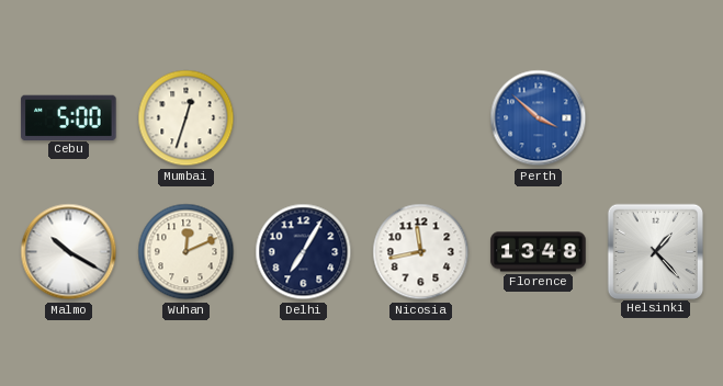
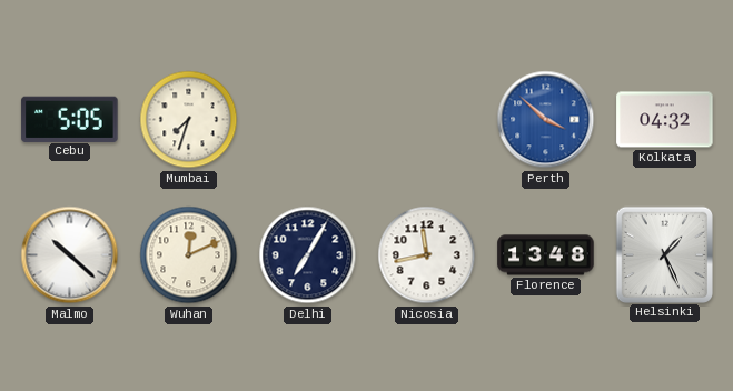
Cebu: 5:00 -> 5:05 (70, 119)
Mumbai: 12:33 -> 7:33 (189, 120)
Kolkata: none -> 04:32 (665, 120)
Malmo: 10:20 -> 10:22 (70, 255)
Helsinki: 1:23 -> 1:26 (664, 254)
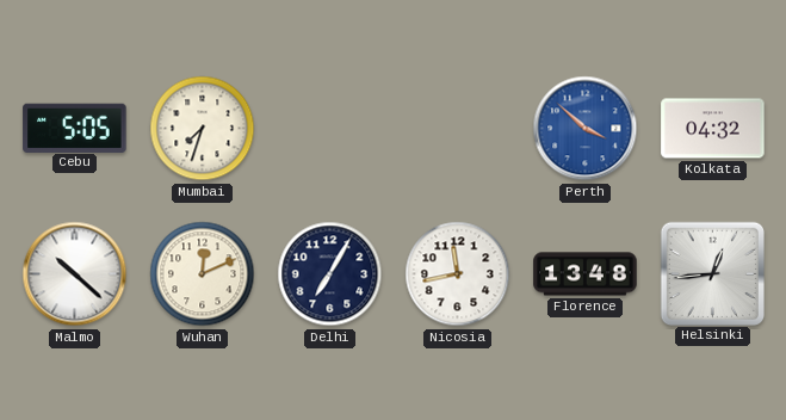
Helsinki: 1:26 -> 12:44 (712, 273)
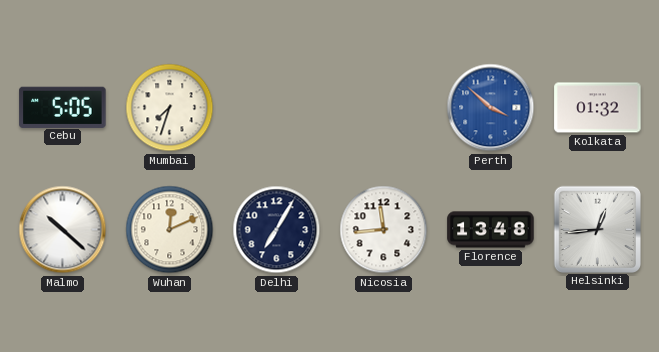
Kolkata: 04:32 -> 01:32 (598, 108)
Nicosia: 11:43 -> 11:44 (384, 230)
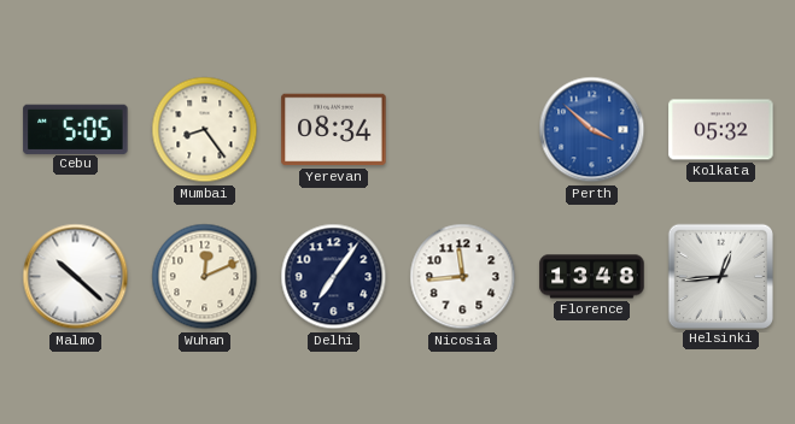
Mumbai: 7:33 -> 8:24 (205, 130)
Yerevan: none -> 08:34 (334, 130)
Kolkata: 01:32 -> 05:32 (721, 130)
Delhi: 7:05 -> 7:06 (334, 277)
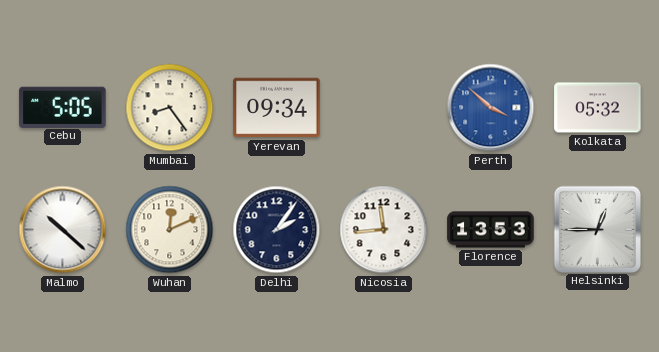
Yerevan: 08:34 -> 09:34 (277, 108)
Delhi: 7:06 -> 2:06 (277, 230)
Florence: 13:48 -> 13:53 (491, 230)
Helsinki: 12:44 -> 12:45 (597, 229)
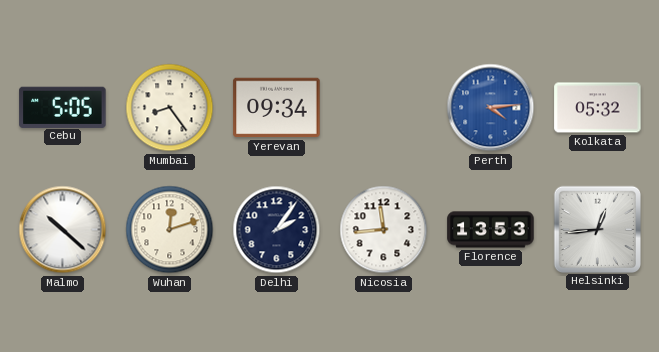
Perth: 3:52 -> 4:14 (491, 108)
Wuhan: 12:11 -> 12:12 (170, 230)
Helsinki: 12:45 -> 12:44 (597, 229)
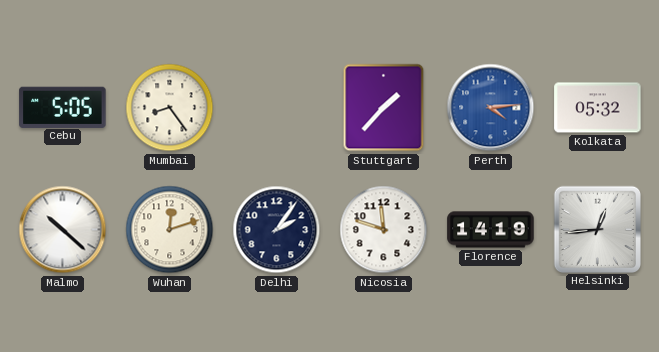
Yerevan: 09:34 -> none (277, 108)
Stuttgart: none -> 1:37 (384, 108)
Nicosia: 11:44 -> 11:48 (384, 230)
Florence: 13:53 -> 14:19 (491, 230)
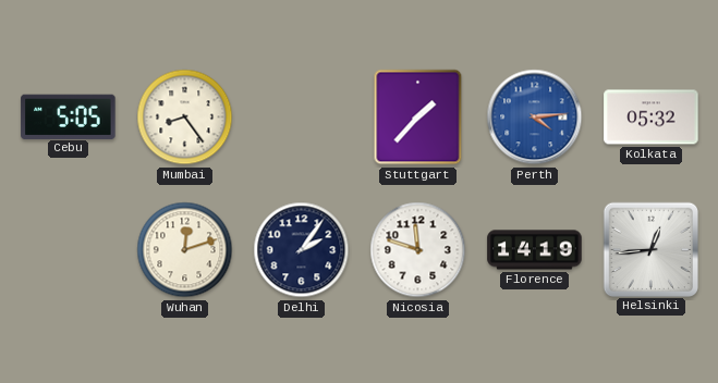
Malmo: 10:22 -> none (63, 230)
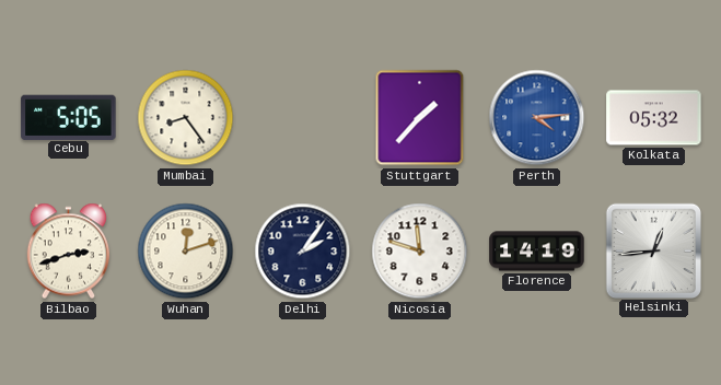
Bilbao: none -> 2:42 (69, 252)
